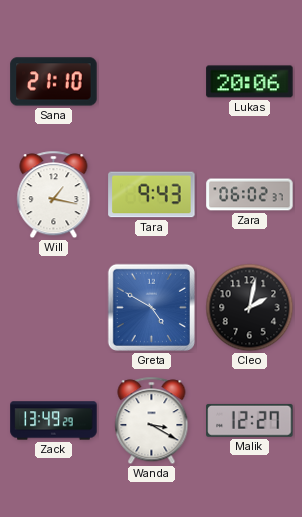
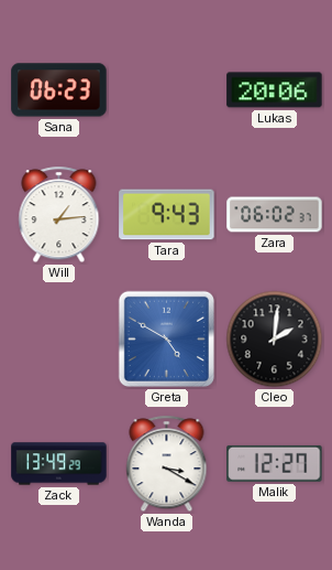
Sana: 21:10 -> 06:23 (59, 90)
Will: 1:17 -> 1:14 (59, 215)
Cleo: 2:02 -> 2:01 (275, 340)
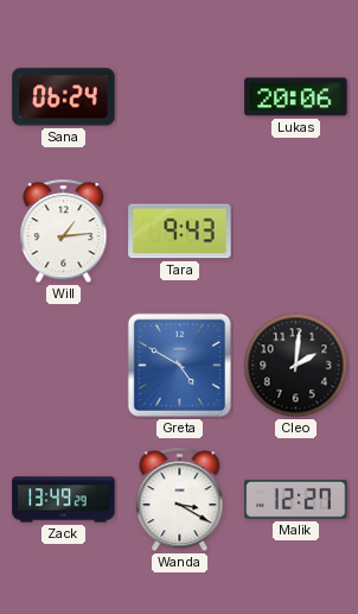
Sana: 06:23 -> 06:24 (64, 97)
Zara: 06:02 -> none (275, 215)
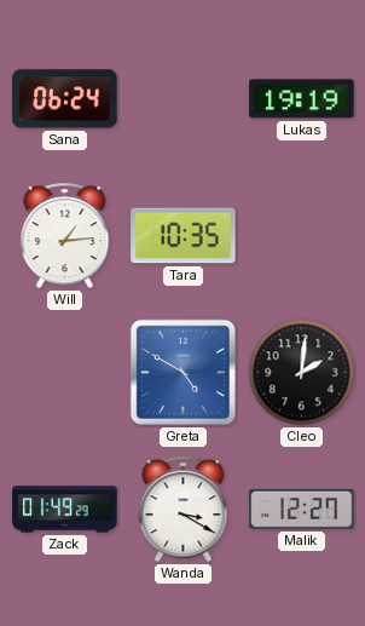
Lukas: 20:06 -> 19:19 (302, 99)
Tara: 9:43 -> 10:35 (184, 236)
Zack: 13:49 -> 01:49 (65, 510)
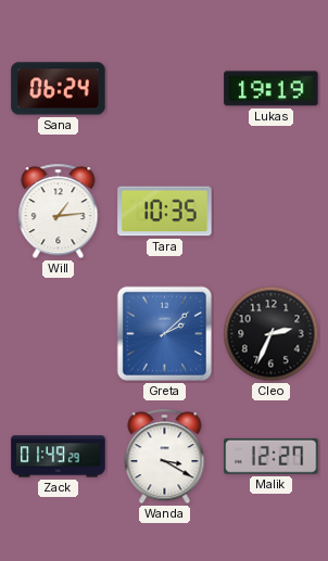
Greta: 4:50 -> 2:08 (164, 333)
Cleo: 2:01 -> 2:34 (272, 334)
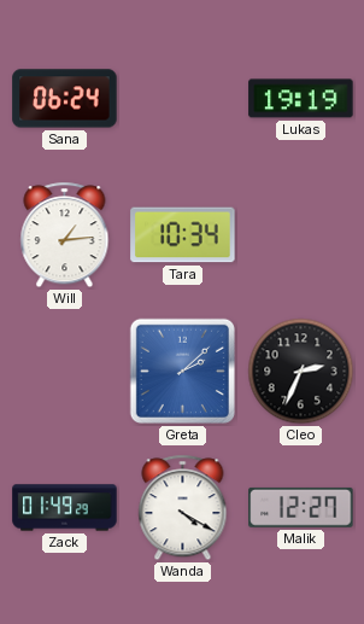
Tara: 10:35 -> 10:34 (183, 235)
Wanda: 3:20 -> 4:20 (183, 508)
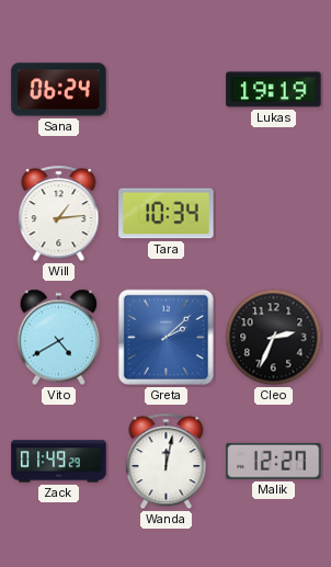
Vito: none -> 4:40 (58, 338)
Wanda: 4:20 -> 12:02 (167, 462)
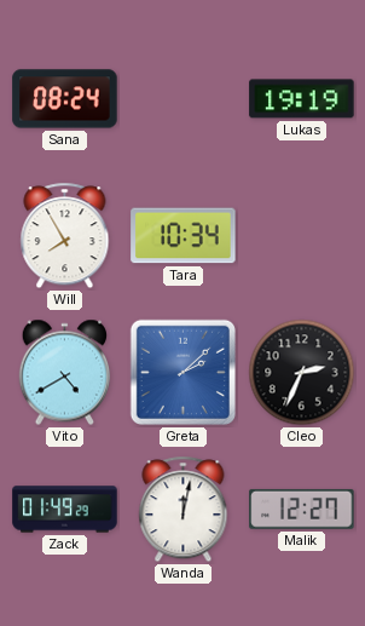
Sana: 06:24 -> 08:24 (65, 99)
Will: 1:14 -> 7:55 (65, 236)
